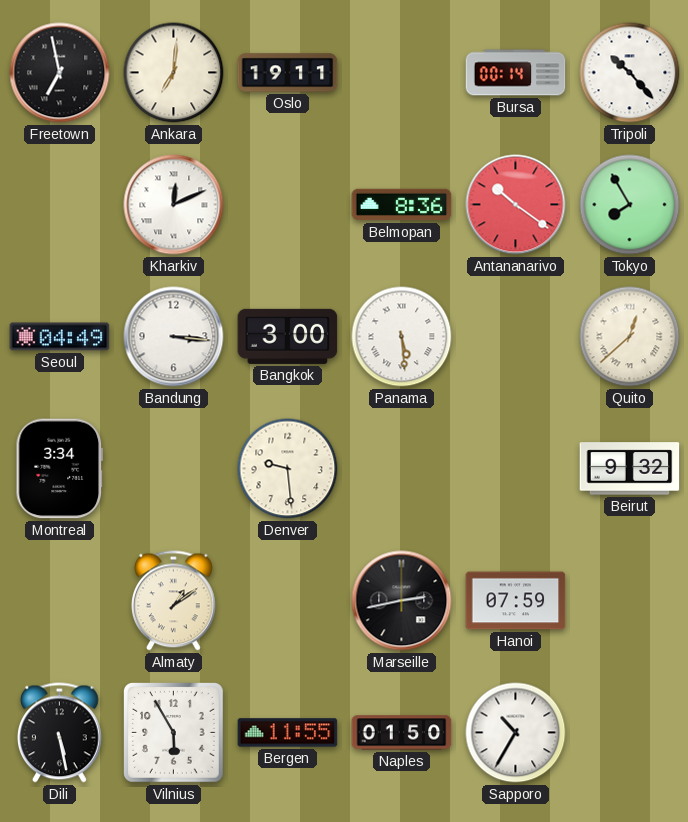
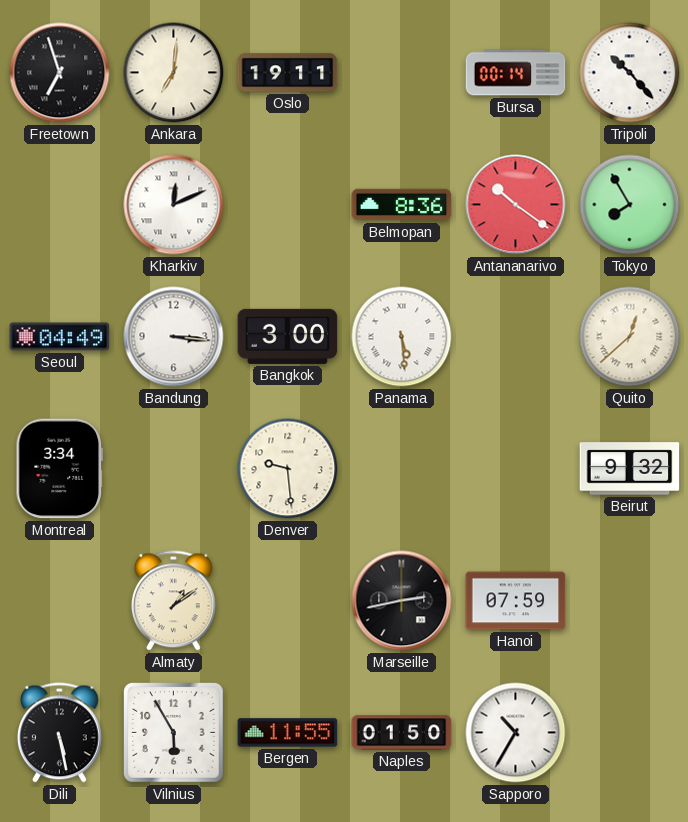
Freetown: 6:58 -> 6:57 (60, 73)
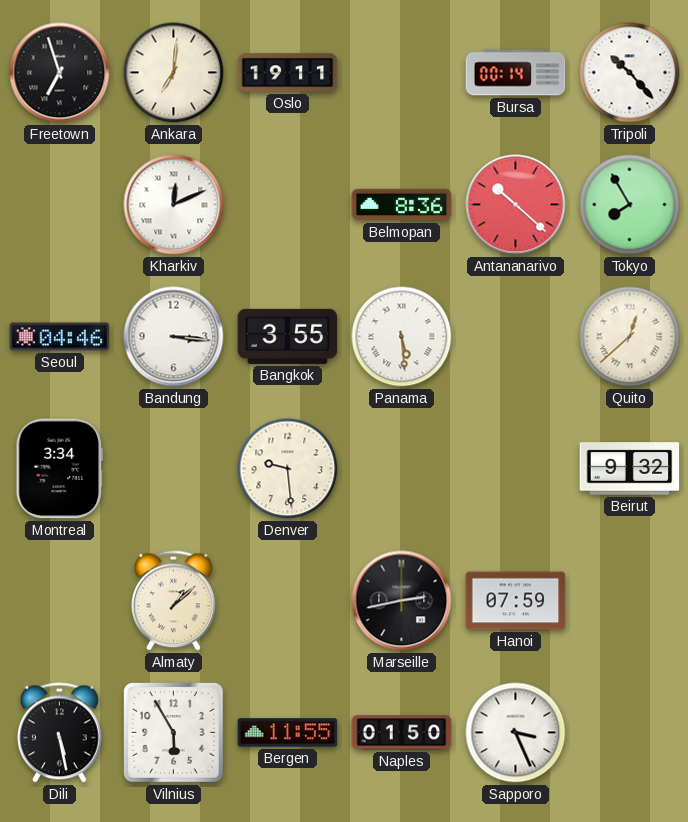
Antananarivo: 10:21 -> 10:22 (516, 205)
Seoul: 04:49 -> 04:46 (60, 337)
Bangkok: 3:00 -> 3:55 (288, 336)
Almaty: 1:09 -> 1:08 (173, 601)
Sapporo: 10:35 -> 3:26 (516, 733)
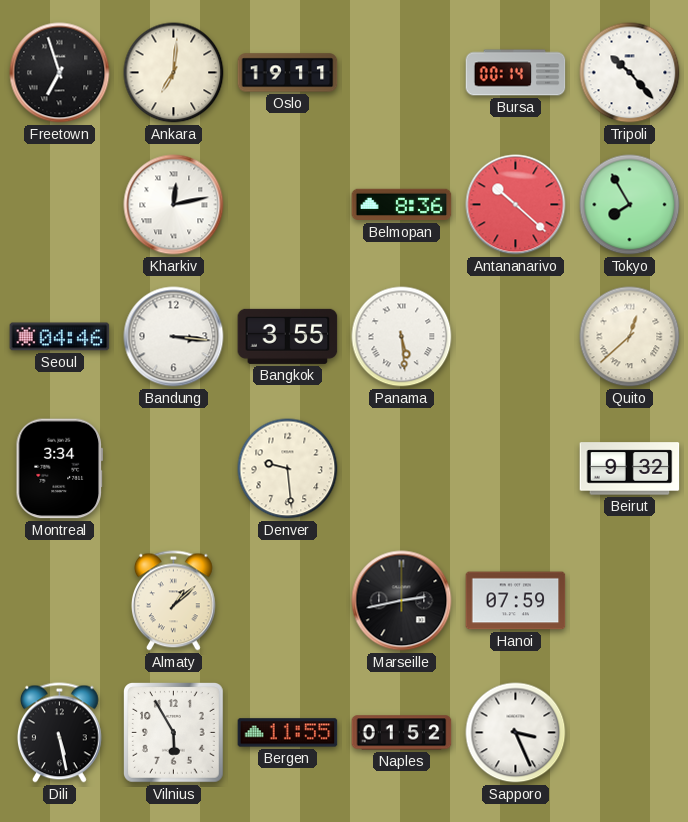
Kharkiv: 12:11 -> 12:13 (174, 205)
Naples: 01:50 -> 01:52 (402, 733)
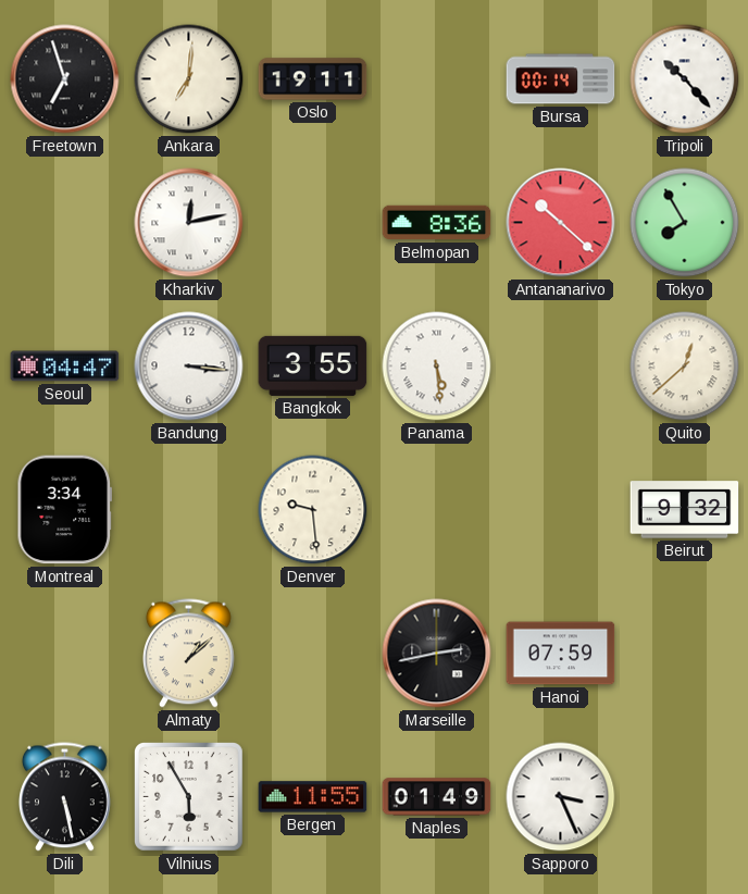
Seoul: 04:46 -> 04:47 (65, 367)
Naples: 01:52 -> 01:49 (437, 797)
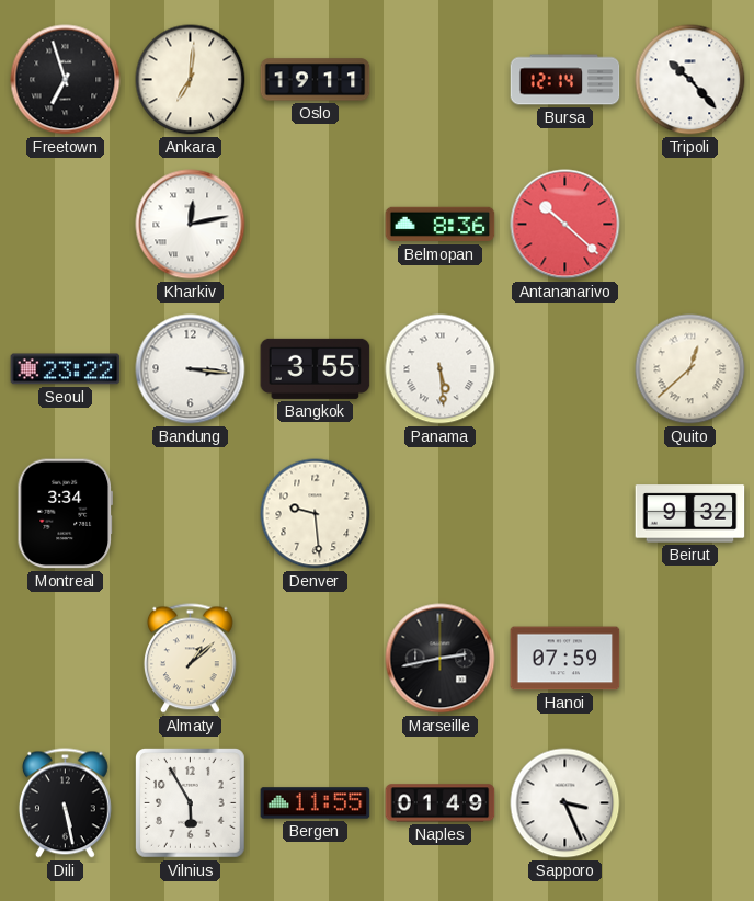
Bursa: 00:14 -> 12:14 (565, 80)
Tokyo: 7:55 -> none (685, 223)
Seoul: 04:47 -> 23:22 (66, 369)
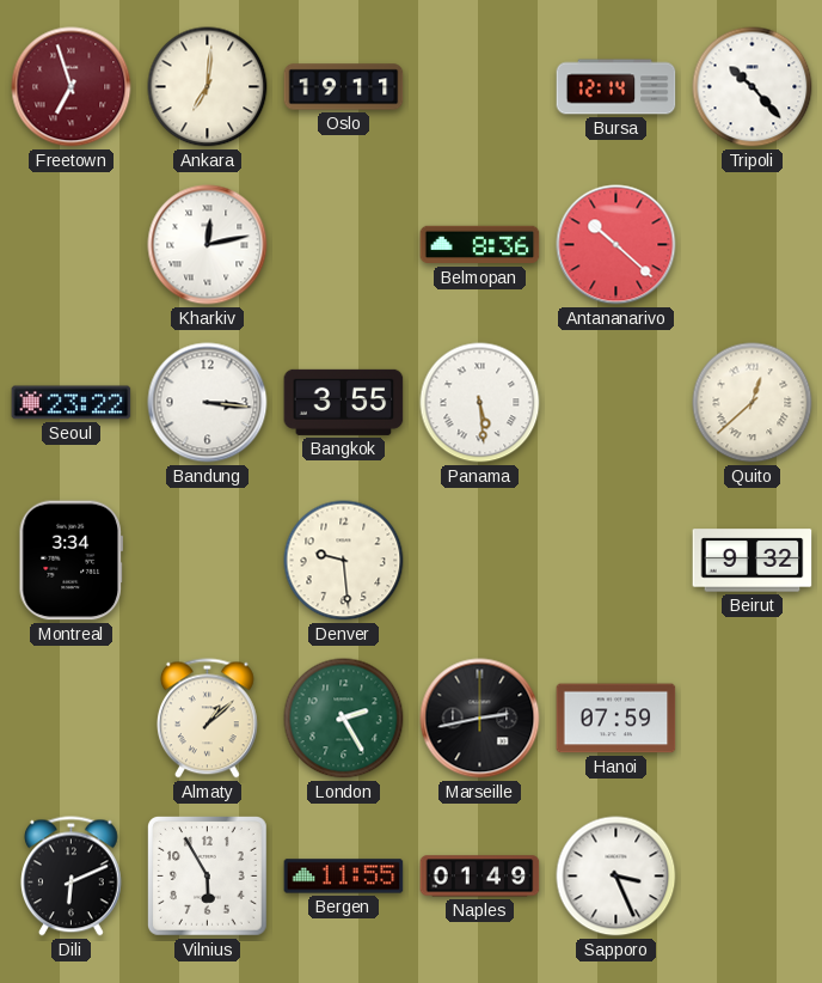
Freetown dial: black -> burgundy (72, 87)
London: none -> 2:25 (344, 719)
Dili: 5:28 -> 6:11 (70, 877)
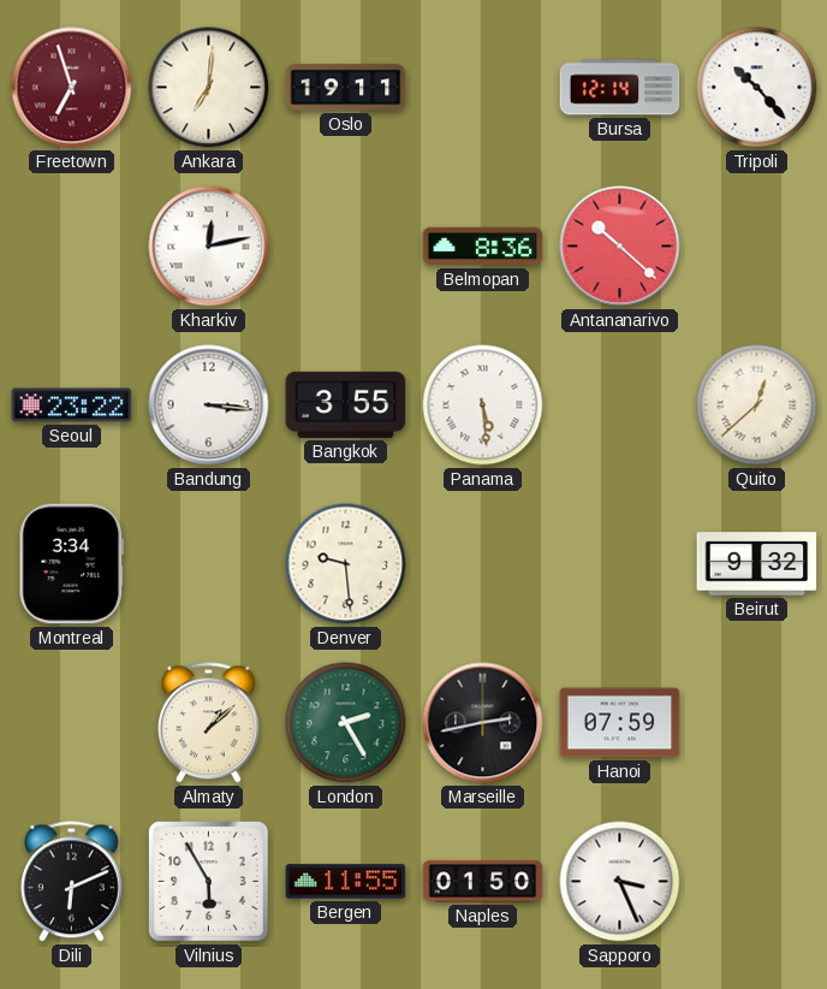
Naples: 01:49 -> 01:50 (483, 882)
